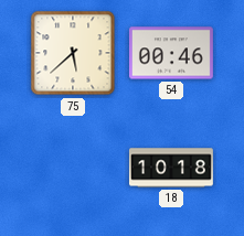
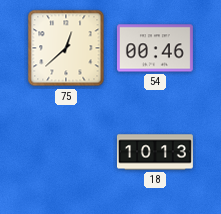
75: 5:38 -> 12:38 (66, 48)
18: 10:18 -> 10:13 (155, 152)
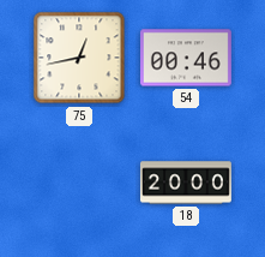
75: 12:38 -> 12:43 (79, 58)
18: 10:13 -> 20:00 (186, 183)
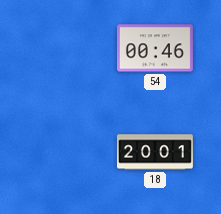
75: 12:43 -> none (79, 58)
18: 20:00 -> 20:01 (155, 152)
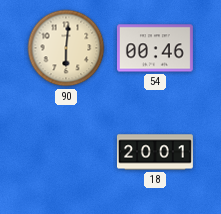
90: none -> 6:01 (66, 48)
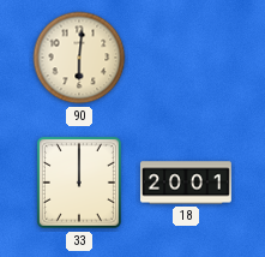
54: 00:46 -> none (155, 48)
33: none -> 12:00 (79, 183)
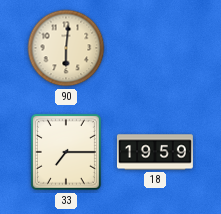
33: 12:00 -> 7:15 (66, 152)
18: 20:01 -> 19:59 (155, 152)
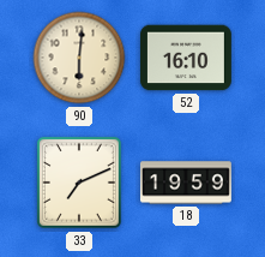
52: none -> 16:10 (186, 58)
33: 7:15 -> 7:11 (79, 183)
